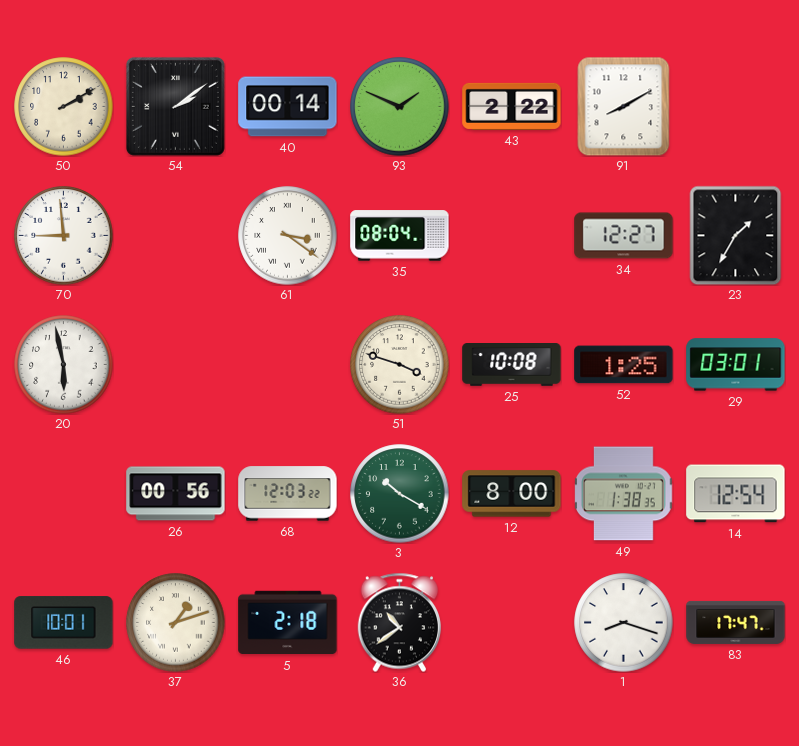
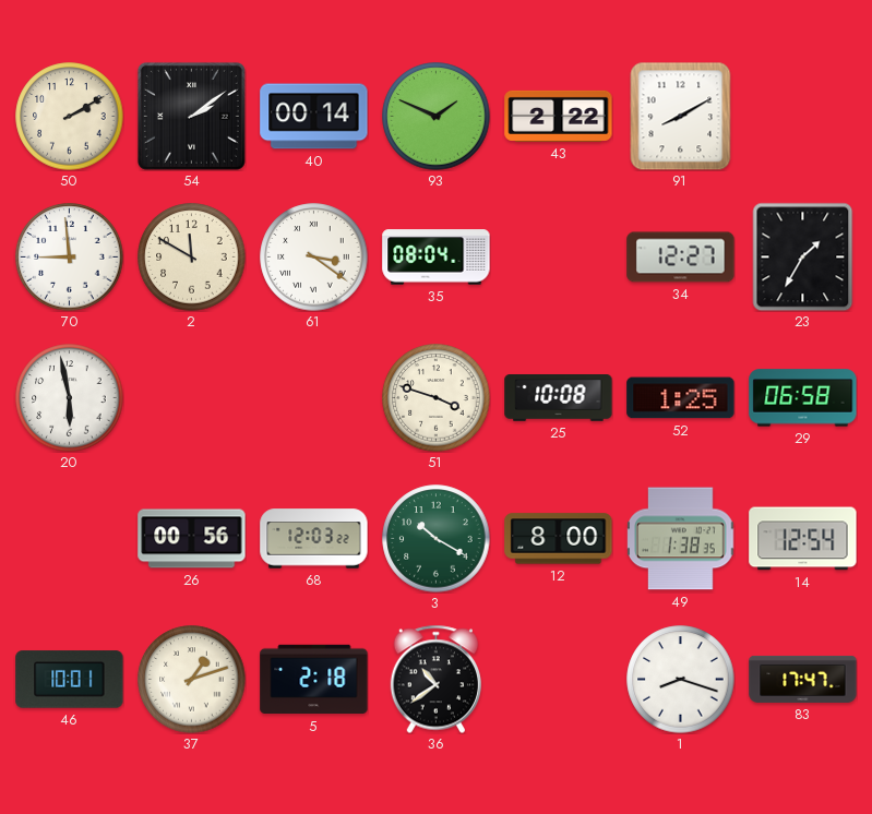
2: none -> 11:50 (192, 258)
29: 03:01 -> 06:58 (803, 398)
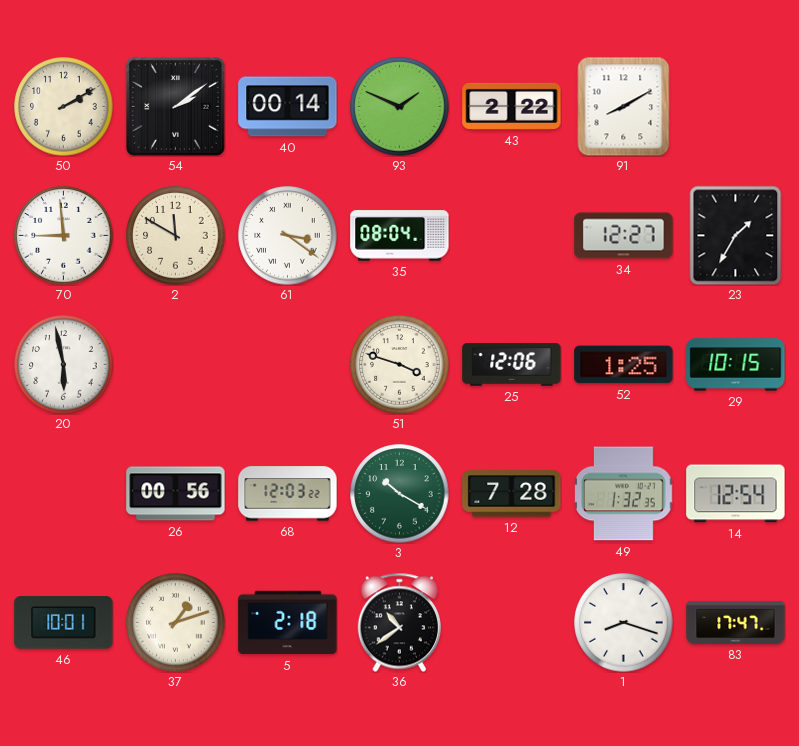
25: 10:08 -> 12:06 (512, 365)
29: 06:58 -> 10:15 (736, 365)
12: 8:00 -> 7:28 (512, 494)
49: 1:38 -> 1:32 (624, 494)
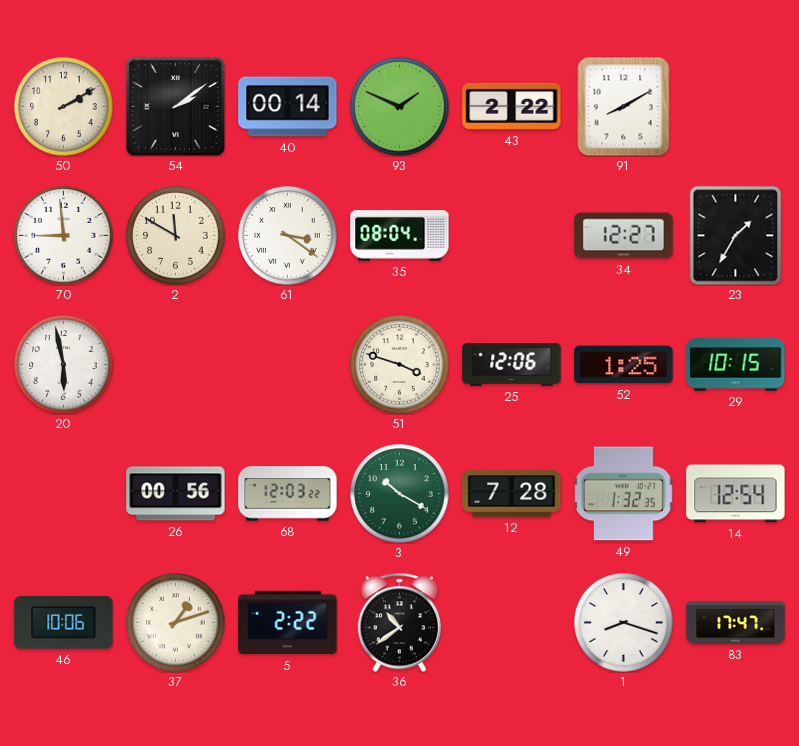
46: 10:01 -> 10:06 (64, 623)
5: 2:18 -> 2:22 (288, 623)
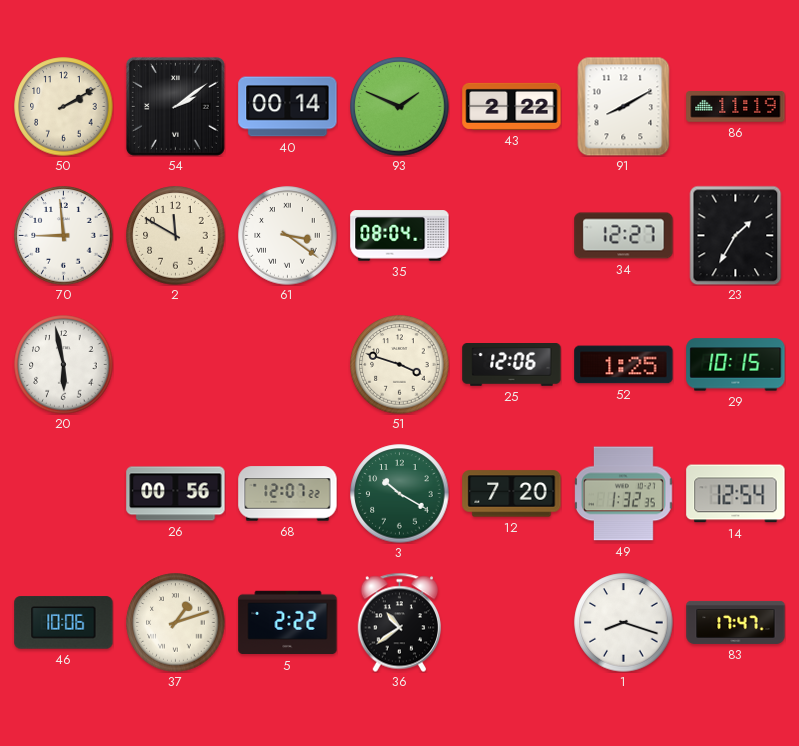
86: none -> 11:19 (736, 107)
68: 12:03 -> 12:07 (288, 494)
12: 7:28 -> 7:20 (512, 494)
